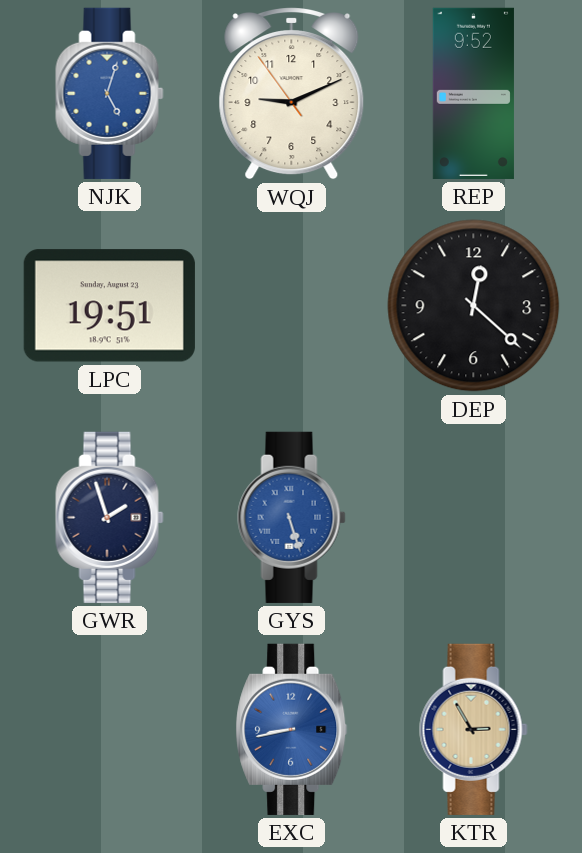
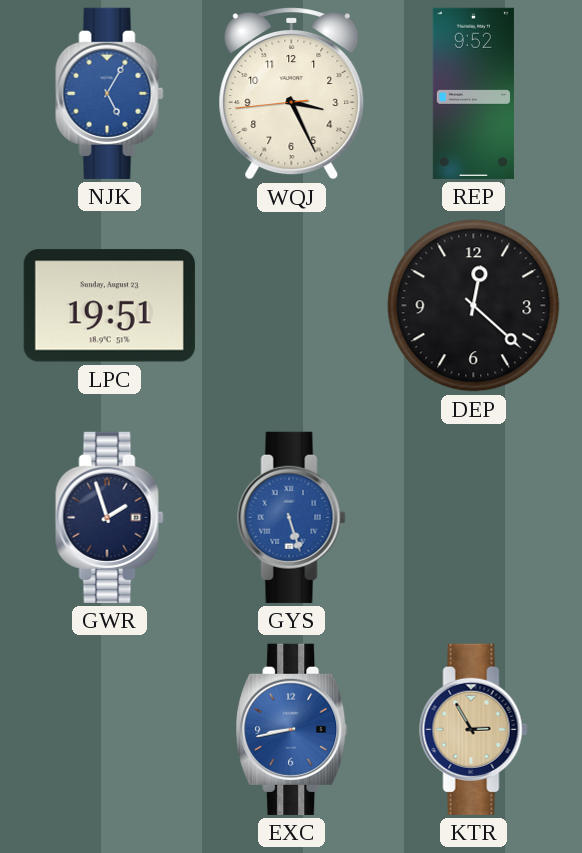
NJK: 5:03 -> 5:05 (110, 93)
WQJ: 9:10 -> 3:25 (292, 94)
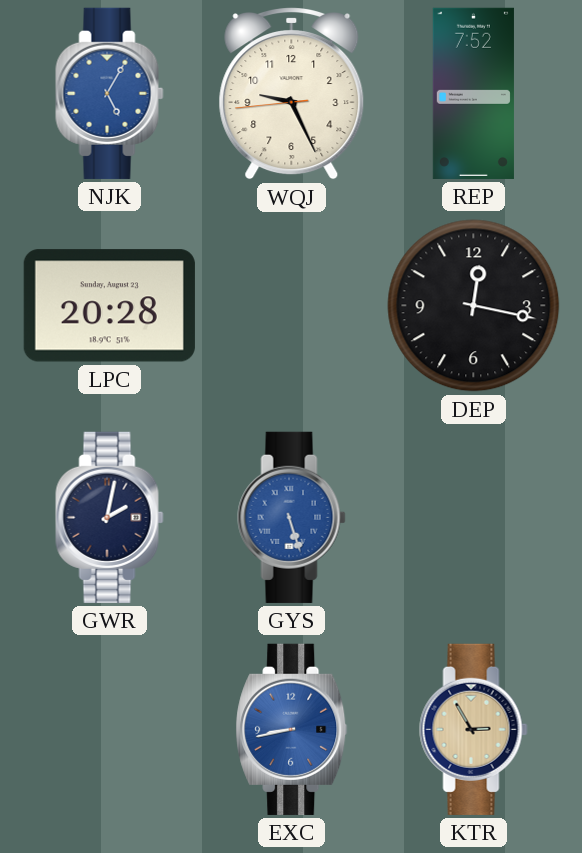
WQJ: 3:25 -> 9:25 (292, 94)
REP: 9:52 -> 7:52 (473, 93)
LPC: 19:51 -> 20:28 (109, 306)
DEP: 12:22 -> 12:17 (474, 306)
GWR: 1:57 -> 2:02 (110, 517)
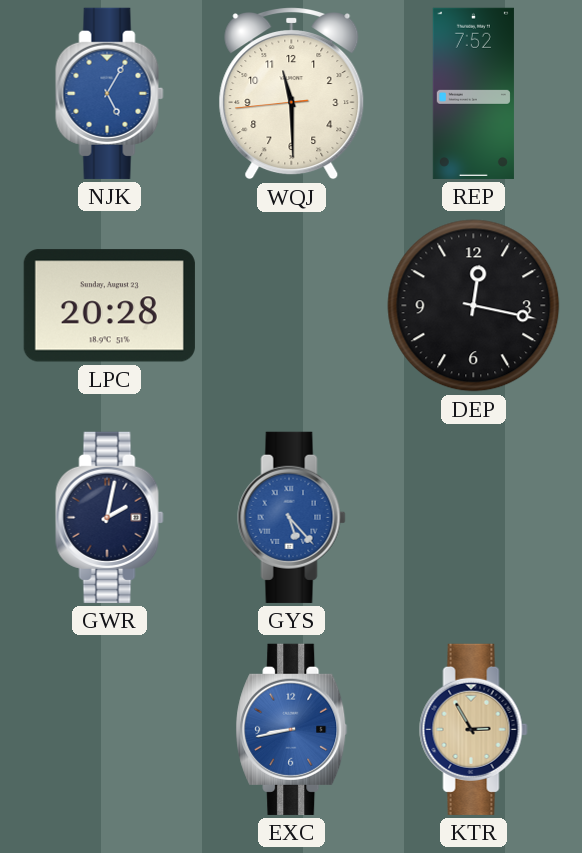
WQJ: 9:25 -> 11:29 (292, 94)
GYS: 5:27 -> 5:23 (292, 517)
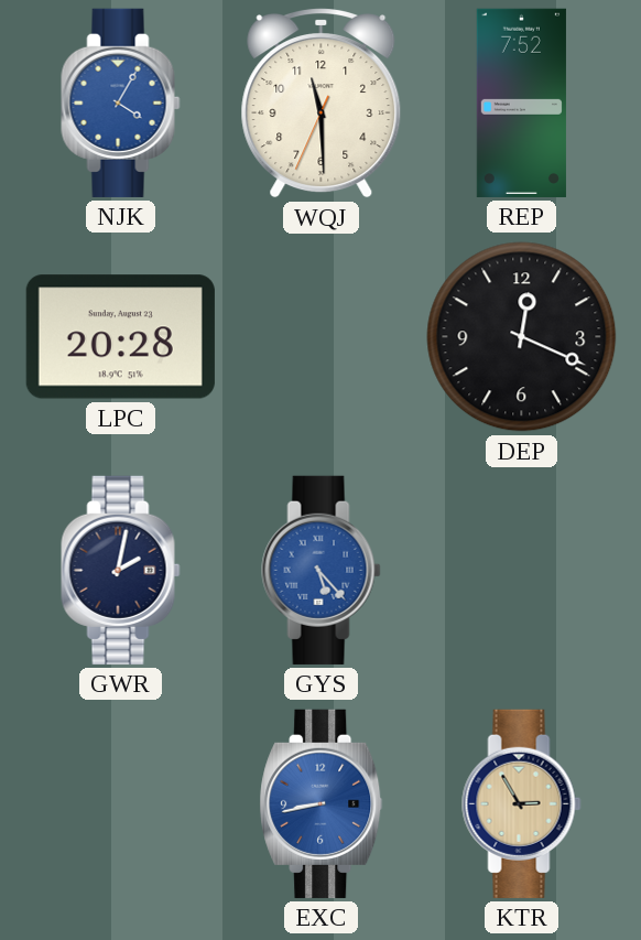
NJK: 5:05 -> 4:05 (121, 102)
WQJ: 11:29:44 -> 11:29:34 (322, 104)
DEP: 12:17 -> 12:19 (522, 337)
